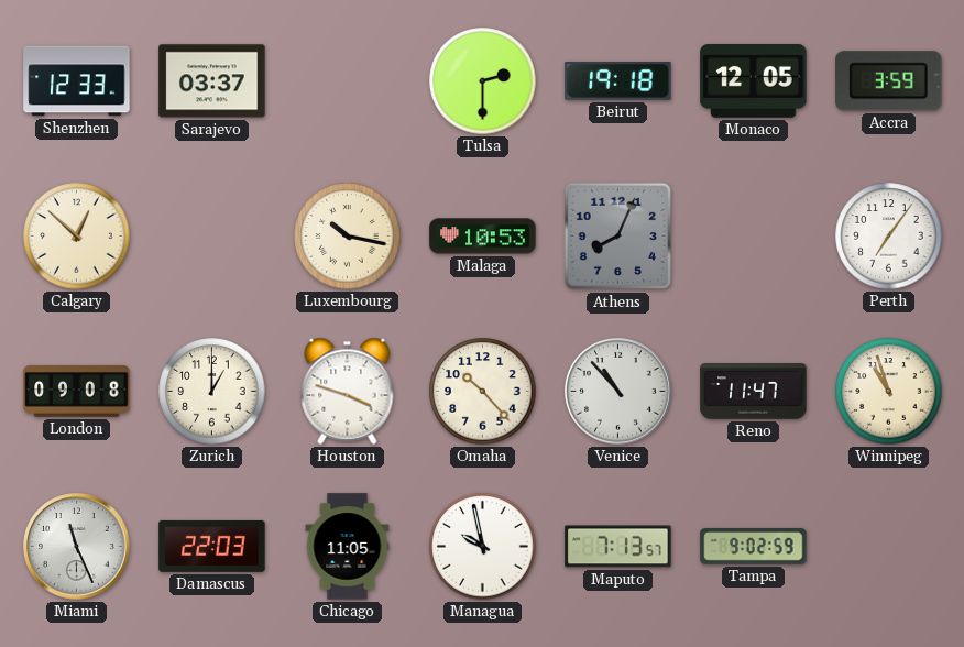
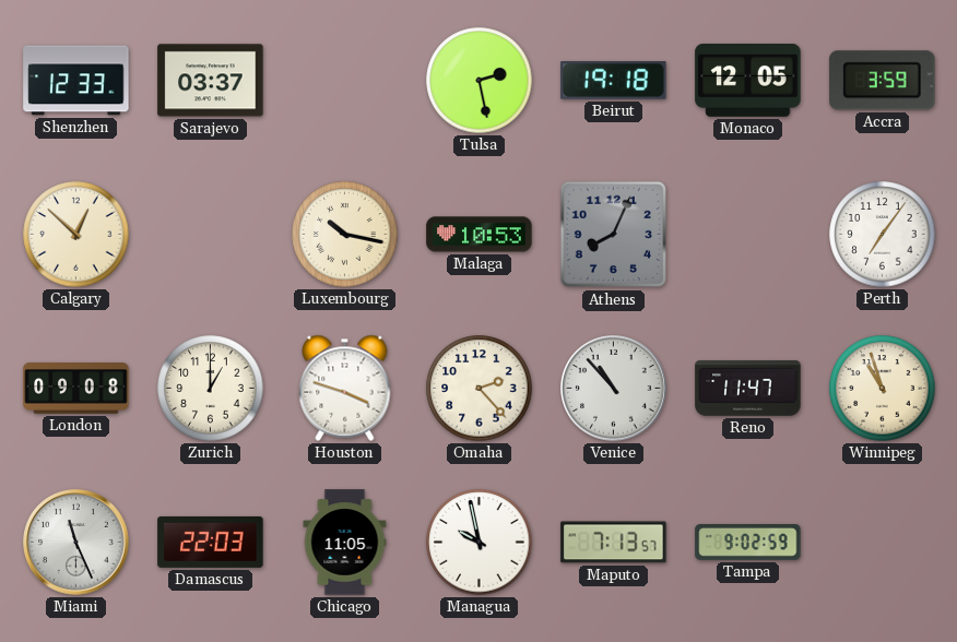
Tulsa: 2:30 -> 2:28 (480, 81)
Omaha: 10:23 -> 2:23 (480, 389)
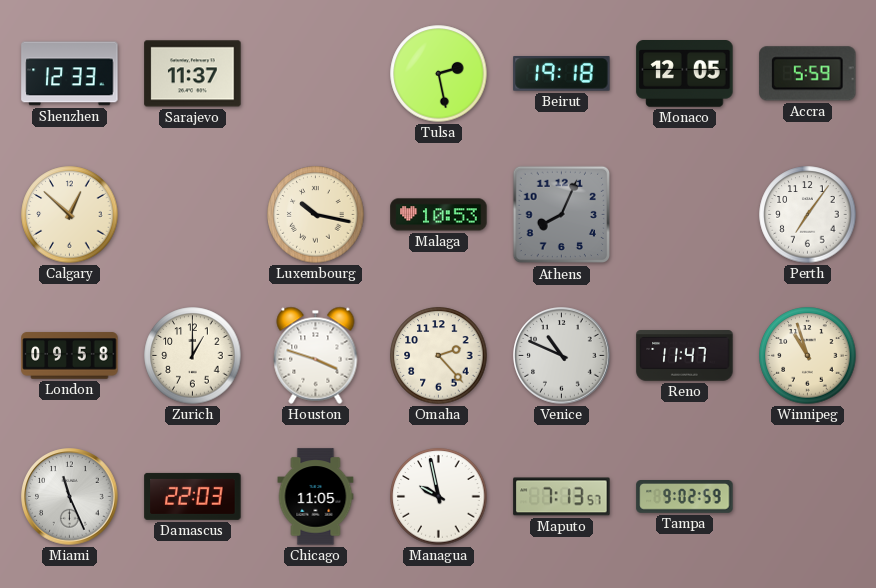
Sarajevo: 03:37 -> 11:37 (193, 74)
Accra: 3:59 -> 5:59 (808, 74)
London: 09:08 -> 09:58 (70, 356)
Venice: 10:53 -> 10:49 (562, 356)
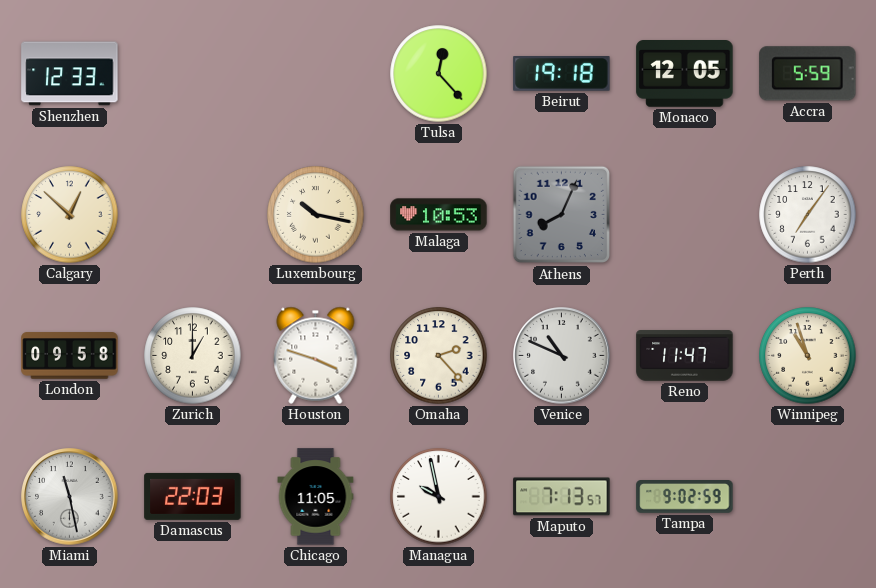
Sarajevo: 11:37 -> none (193, 74)
Tulsa: 2:28 -> 12:23 (439, 74)
Miami: 11:26 -> 11:28 (70, 497)
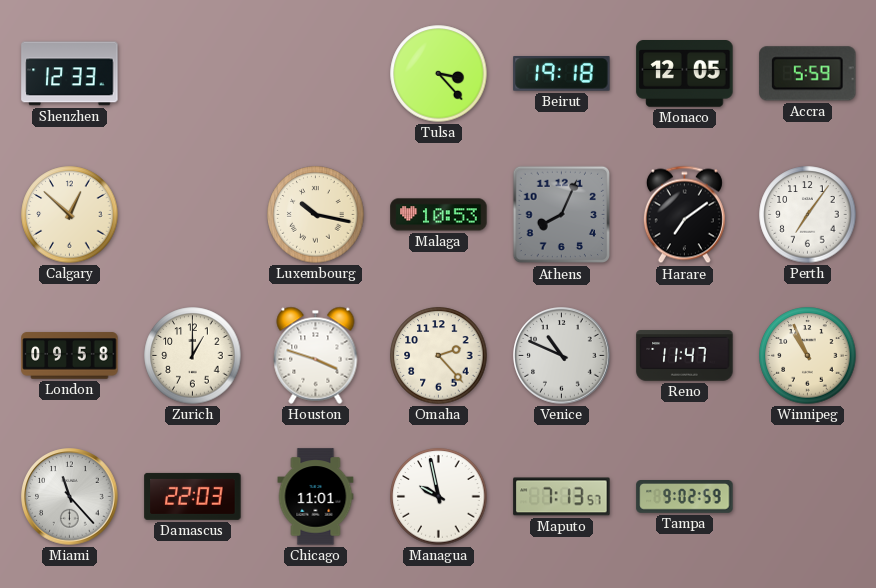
Tulsa: 12:23 -> 3:23 (439, 74)
Harare: none -> 7:09 (684, 215)
Winnipeg: 10:57 -> 10:56 (808, 356)
Miami: 11:28 -> 11:23 (70, 497)
Chicago: 11:05 -> 11:01 (316, 497)
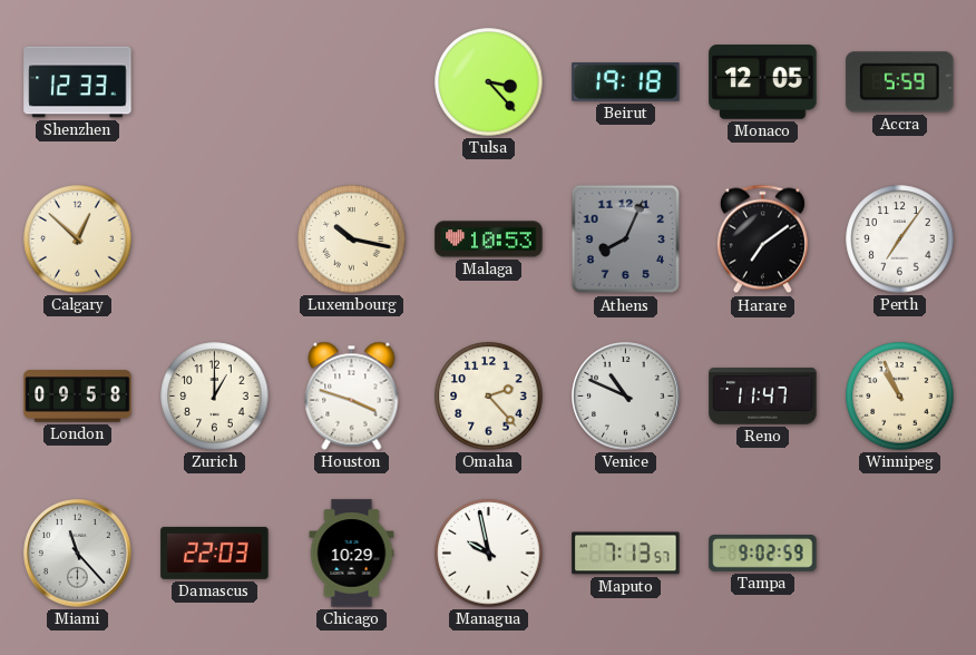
Chicago: 11:01 -> 10:29 (352, 554)
